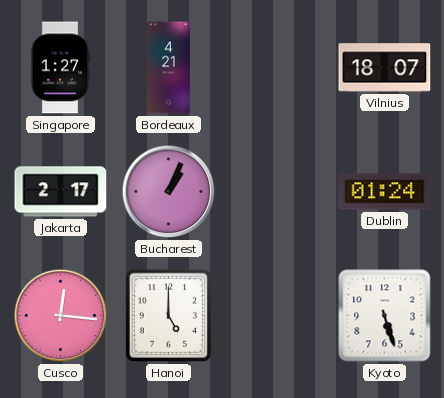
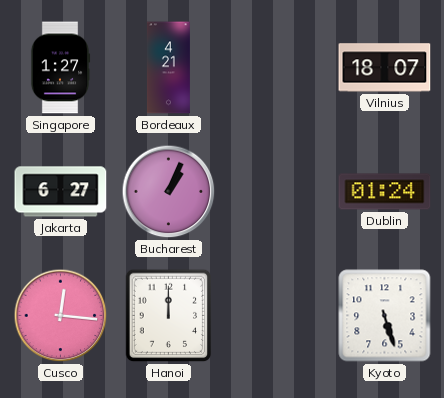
Jakarta: 2:17 -> 6:27 (61, 192)
Hanoi: 5:00 -> 12:00 (169, 316)
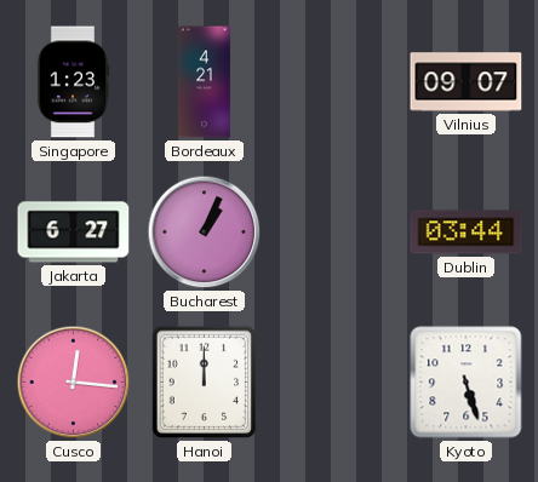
Singapore: 1:27 -> 1:23 (73, 82)
Vilnius: 18:07 -> 09:07 (467, 82)
Dublin: 01:24 -> 03:44 (467, 233)
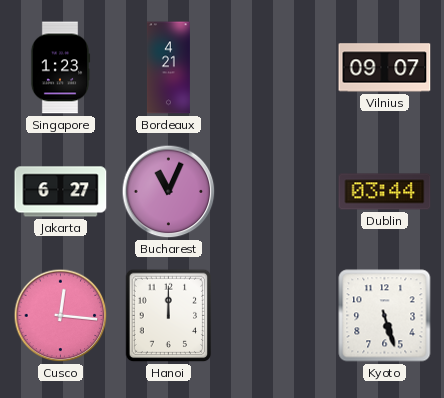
Bucharest: 1:04 -> 11:04 (169, 192)
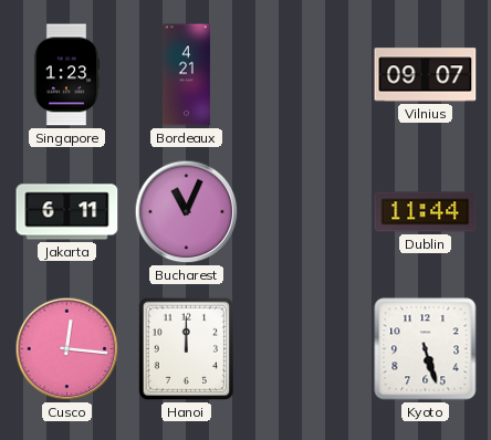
Jakarta: 6:27 -> 6:11 (67, 212)
Dublin: 03:44 -> 11:44 (426, 212)
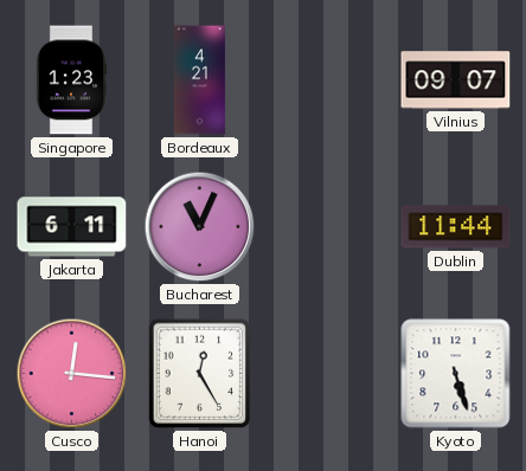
Hanoi: 12:00 -> 12:25 (200, 374)
